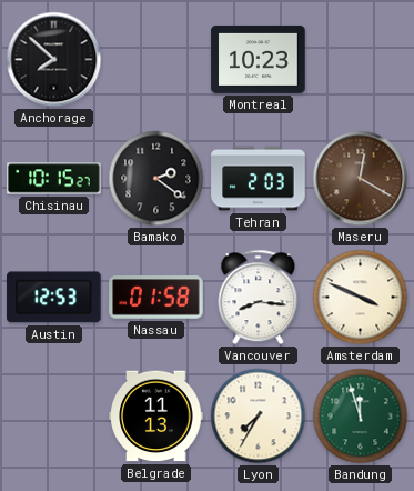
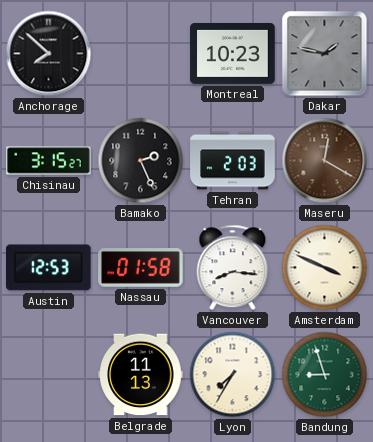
Dakar: none -> 1:47 (325, 54)
Chisinau: 10:15 -> 3:15 (49, 161)
Bamako: 2:21 -> 2:26 (141, 161)
Bandung: 11:57 -> 8:57 (325, 375)
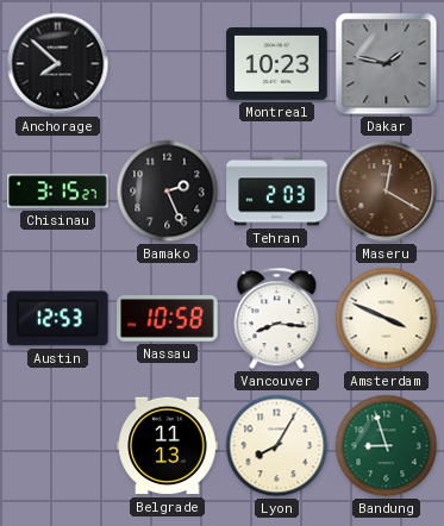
Nassau: 01:58 -> 10:58 (168, 319)
Lyon: 7:35 -> 8:05 (277, 446)
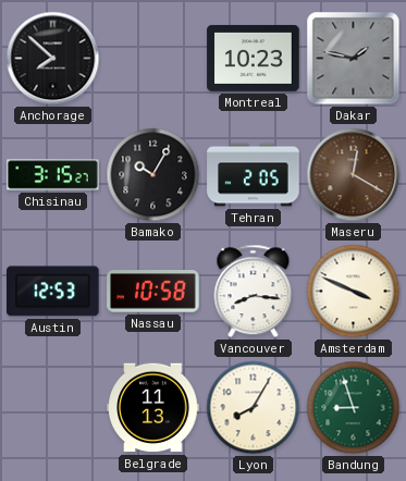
Bamako: 2:26 -> 10:05 (153, 175)
Tehran: 2:03 -> 2:05 (254, 175)
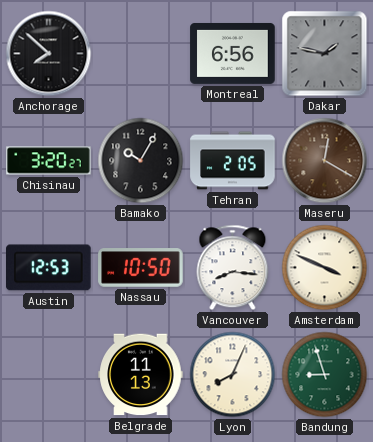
Montreal: 10:23 -> 6:56 (233, 53)
Chisinau: 3:15 -> 3:20 (49, 161)
Nassau: 10:58 -> 10:50 (141, 268)
Lyon: 8:05 -> 8:04 (233, 375)
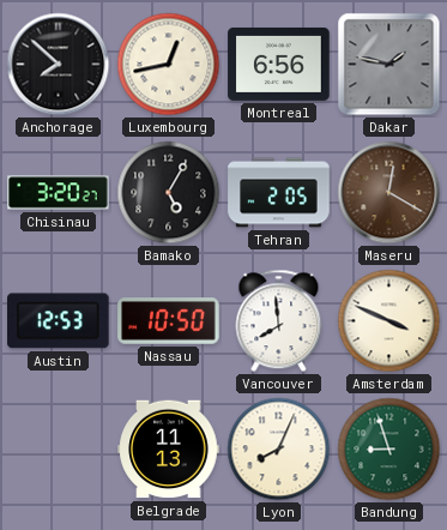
Luxembourg: none -> 12:43 (169, 65)
Bamako: 10:05 -> 5:05 (169, 193)
Vancouver: 8:16 -> 7:59 (279, 321)
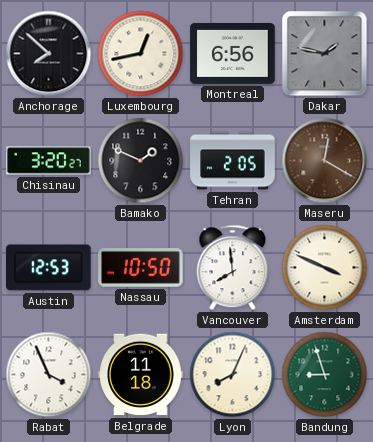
Bamako: 5:05 -> 1:49 (141, 161)
Rabat: none -> 3:56 (49, 375)
Belgrade: 11:13 -> 11:18 (141, 375)
